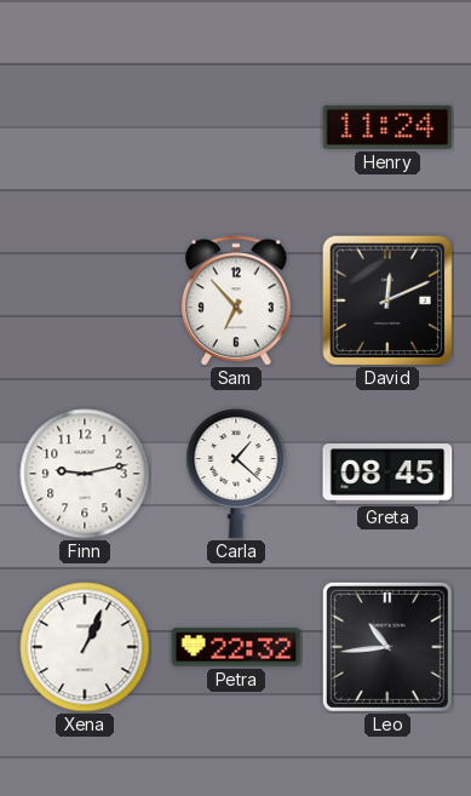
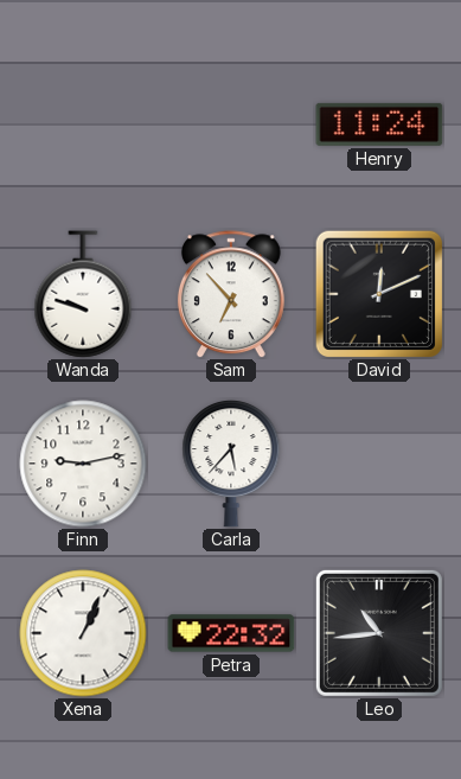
Wanda: none -> 9:48 (83, 294)
Carla: 1:22 -> 5:37 (231, 464)
Greta: 08:45 -> none (387, 474)
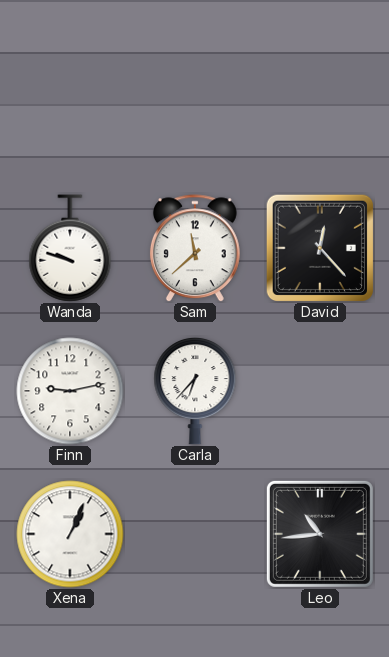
Henry: 11:24 -> none (379, 124)
Sam: 6:53 -> 11:38 (195, 248)
David: 12:11 -> 12:23 (319, 247)
Carla: 5:37 -> 6:37 (195, 391)
Petra: 22:32 -> none (231, 633)
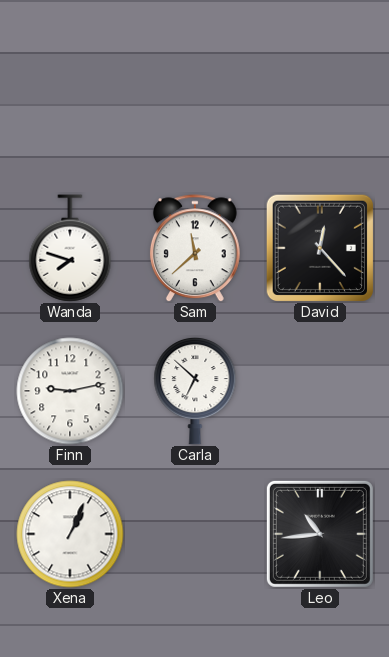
Wanda: 9:48 -> 7:48 (70, 248)
Carla: 6:37 -> 6:52 (195, 391)
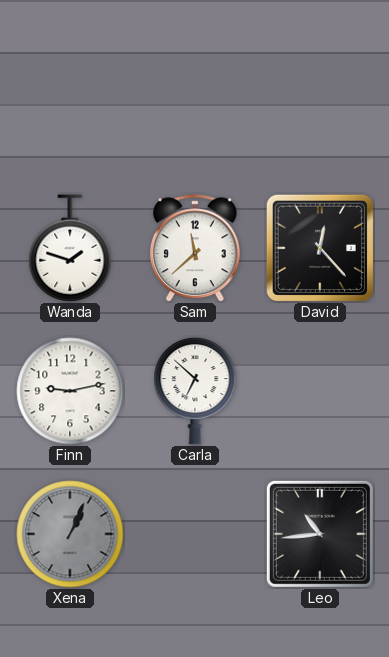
Wanda: 7:48 -> 1:48 (70, 248)
Xena dial: white -> grey (70, 534)
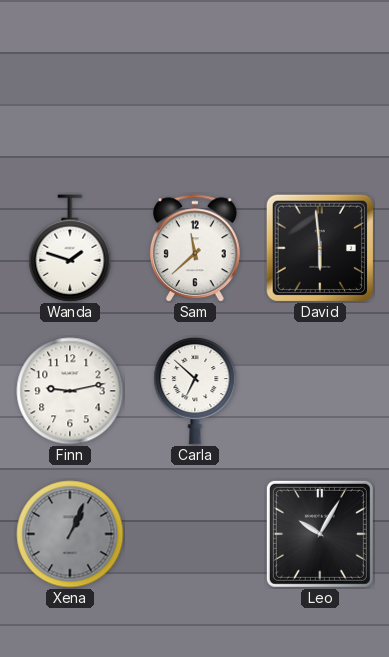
David: 12:23 -> 5:59 (319, 247)
Leo: 10:44 -> 10:05 (320, 534)
